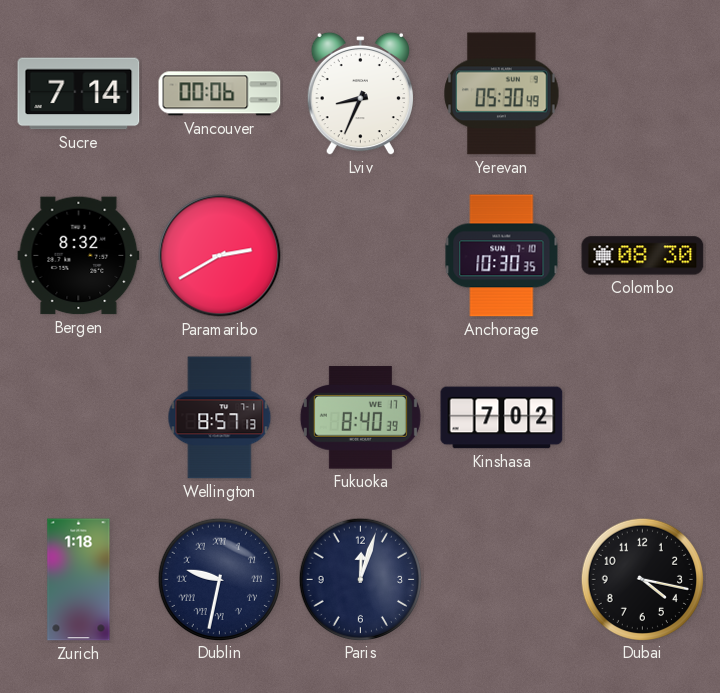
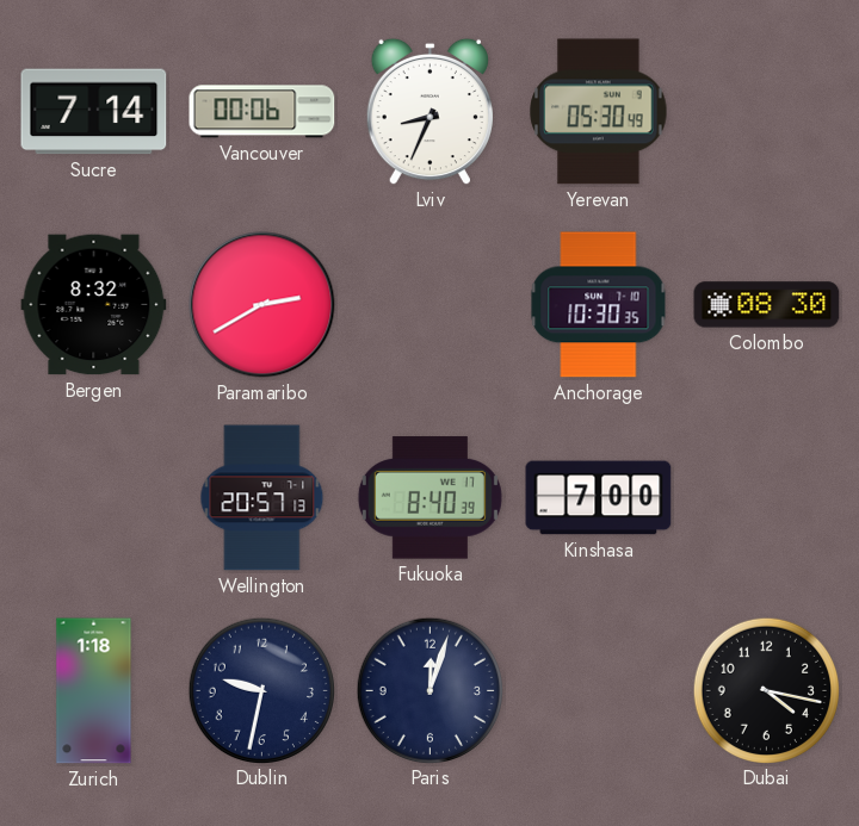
Wellington: 8:57 -> 20:57 (262, 498)
Kinshasa: 7:02 -> 7:00 (599, 498)
Dublin numerals: Roman -> Arabic (261, 690)
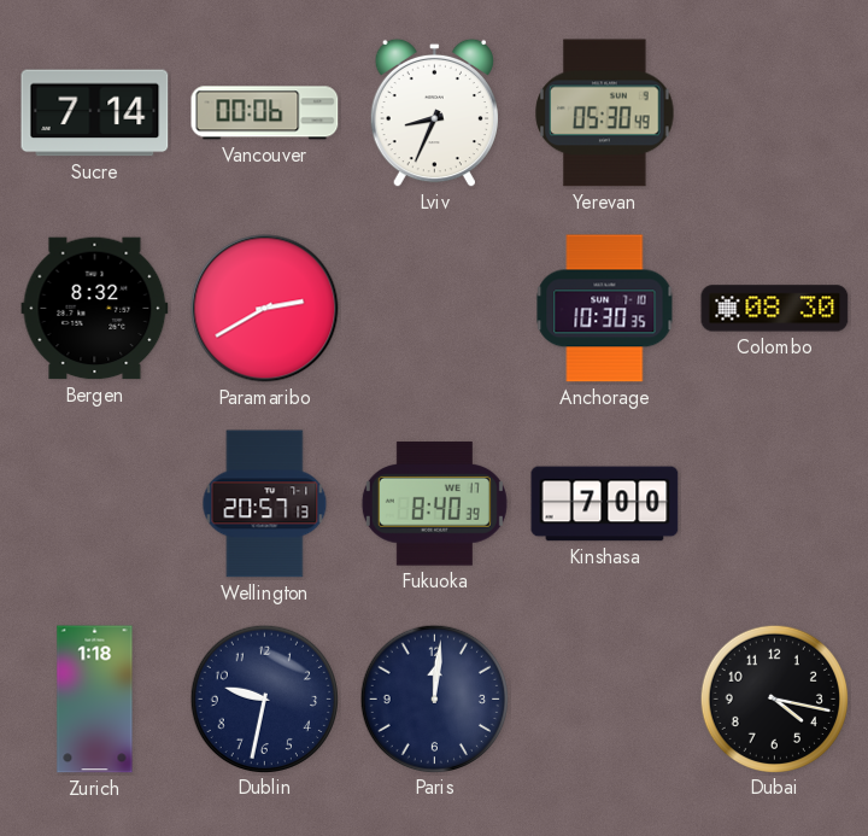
Paris: 12:03 -> 12:01 (434, 698)
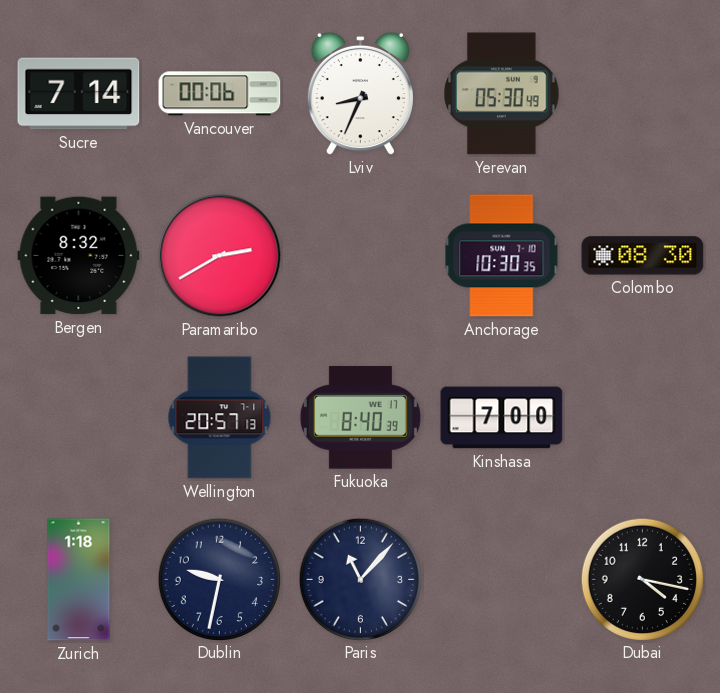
Paris: 12:01 -> 11:07 (360, 579)
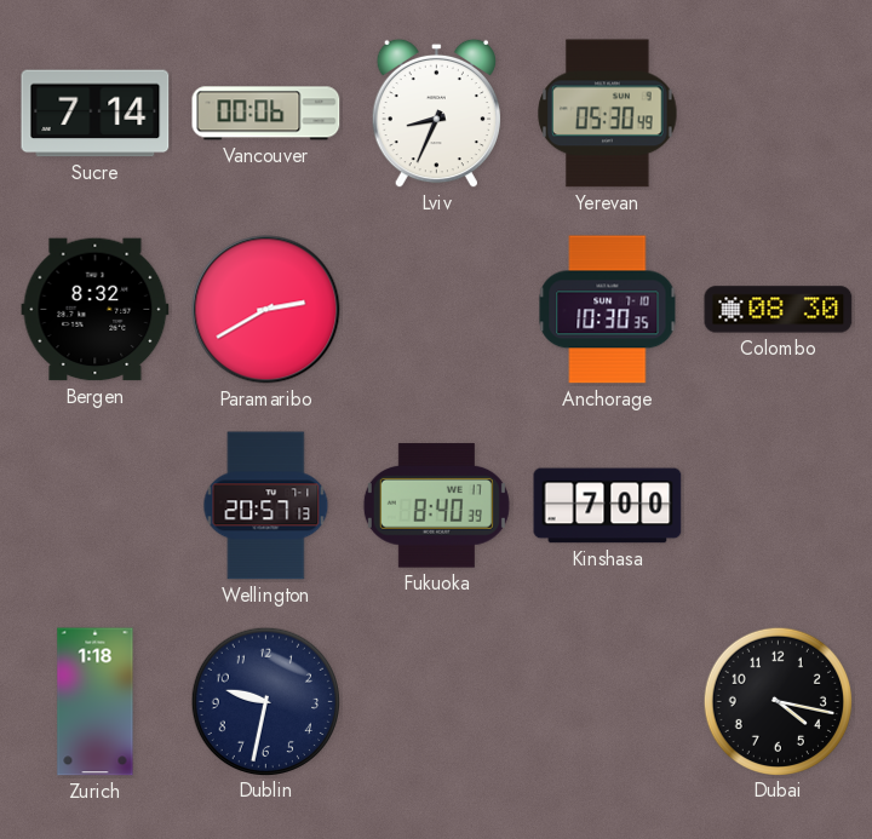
Paris: 11:07 -> none (360, 579)
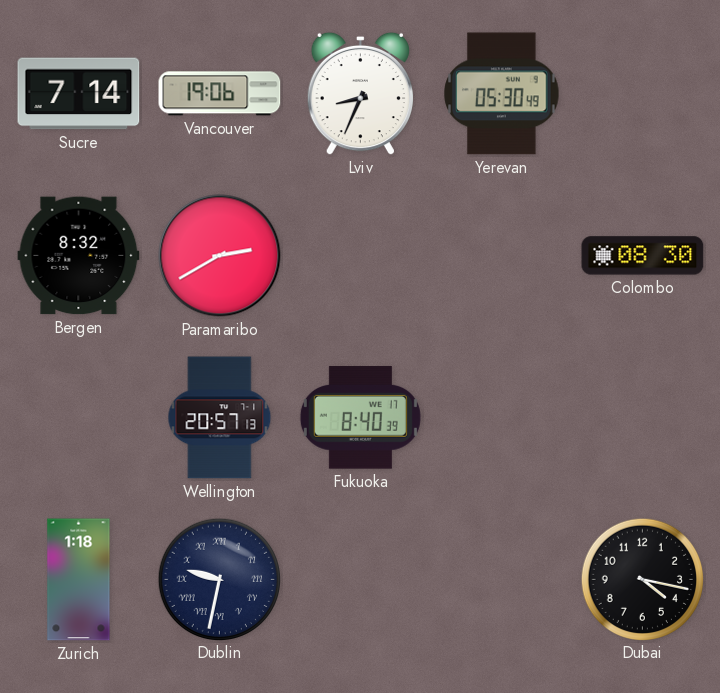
Vancouver: 00:06 -> 19:06 (220, 94)
Anchorage: 10:30 -> none (608, 310)
Kinshasa: 7:00 -> none (608, 506)
Dublin numerals: Arabic -> Roman (219, 579)
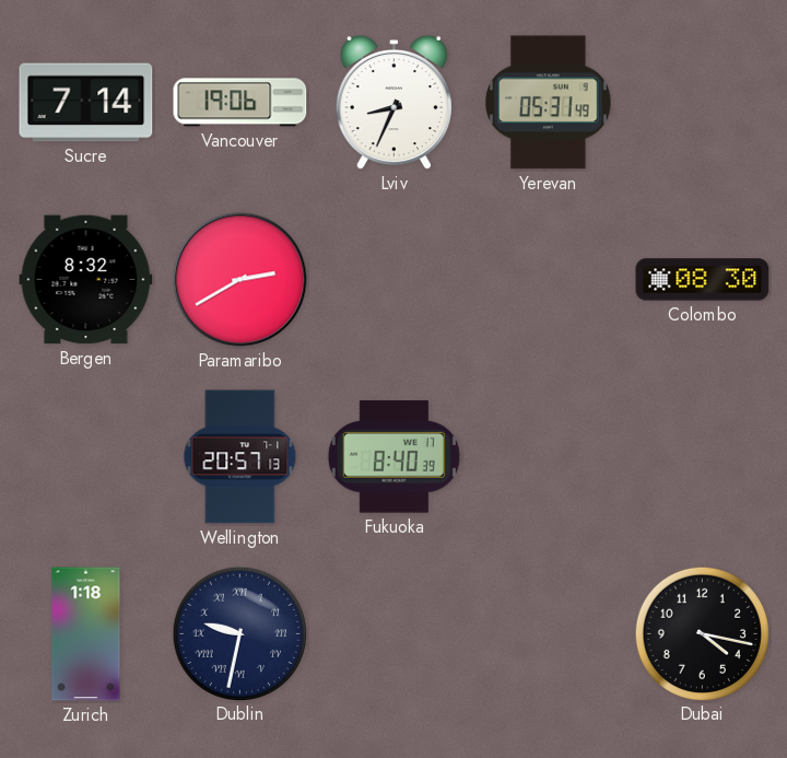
Yerevan: 05:30 -> 05:31 (549, 103)
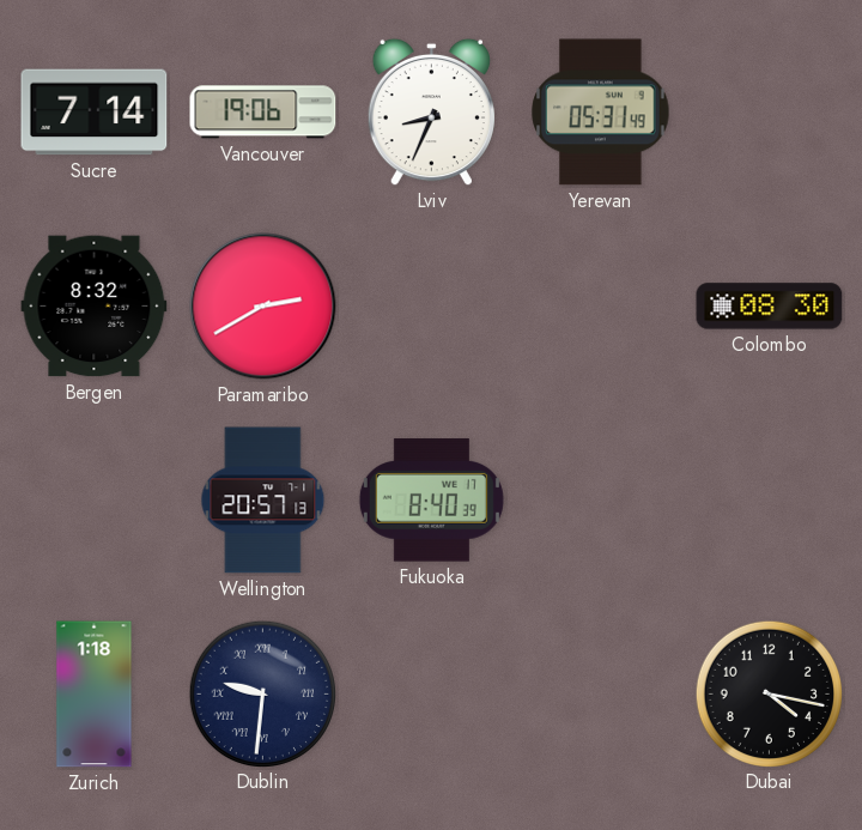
Dublin: 9:32 -> 9:31 (262, 693)
